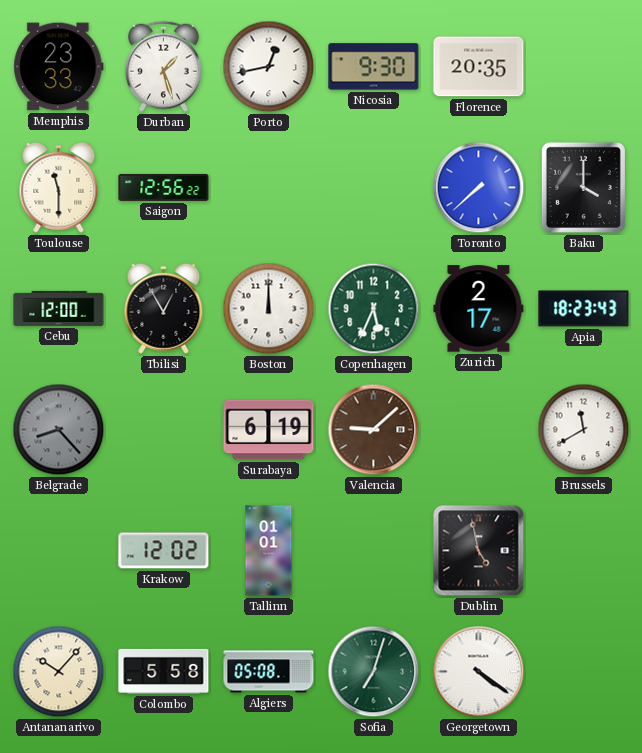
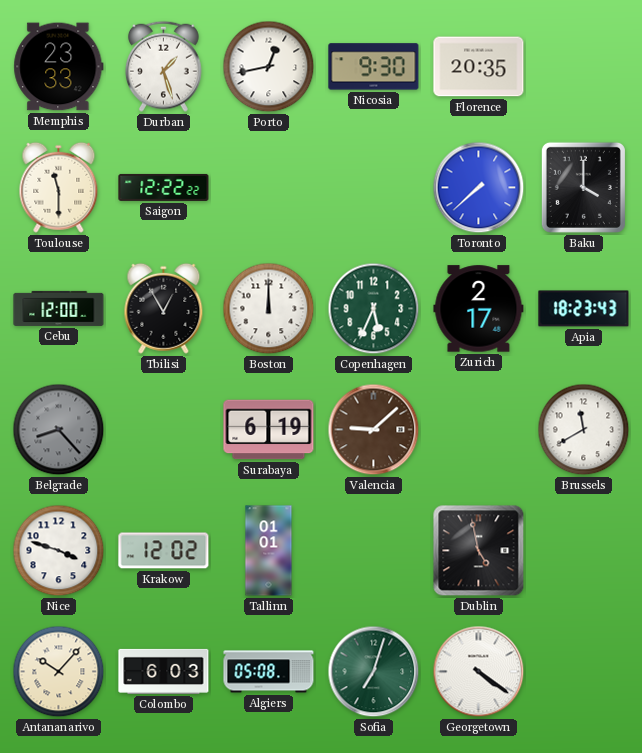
Saigon: 12:56 -> 12:22 (164, 187)
Nice: none -> 3:48 (59, 551)
Colombo: 5:58 -> 6:03 (164, 671)
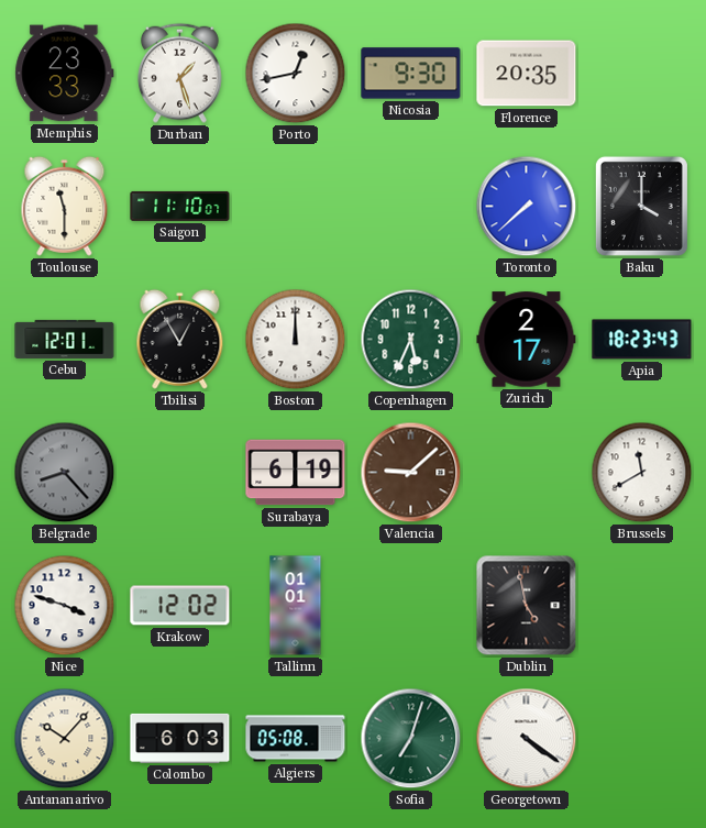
Saigon: 12:22 -> 11:10 (180, 206)
Cebu: 12:00 -> 12:01 (65, 339)
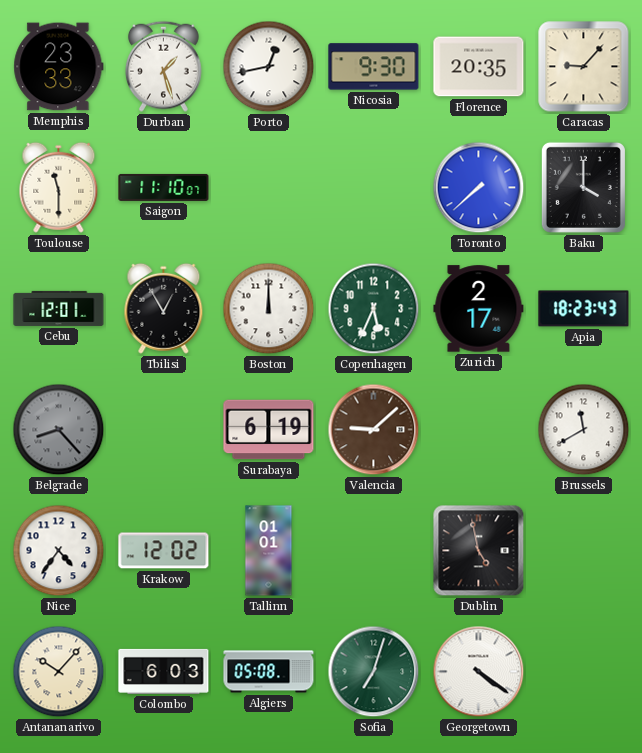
Caracas: none -> 9:07 (584, 67)
Nice: 3:48 -> 4:36 (59, 551)
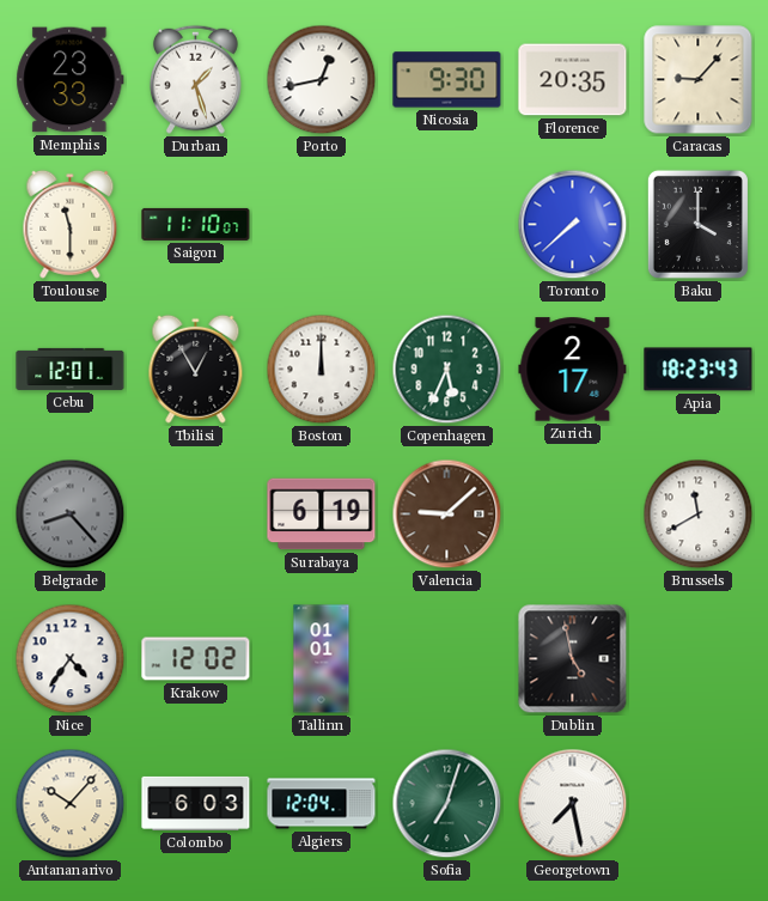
Algiers: 05:08 -> 12:04 (322, 804)
Georgetown: 4:21 -> 7:28 (573, 804)
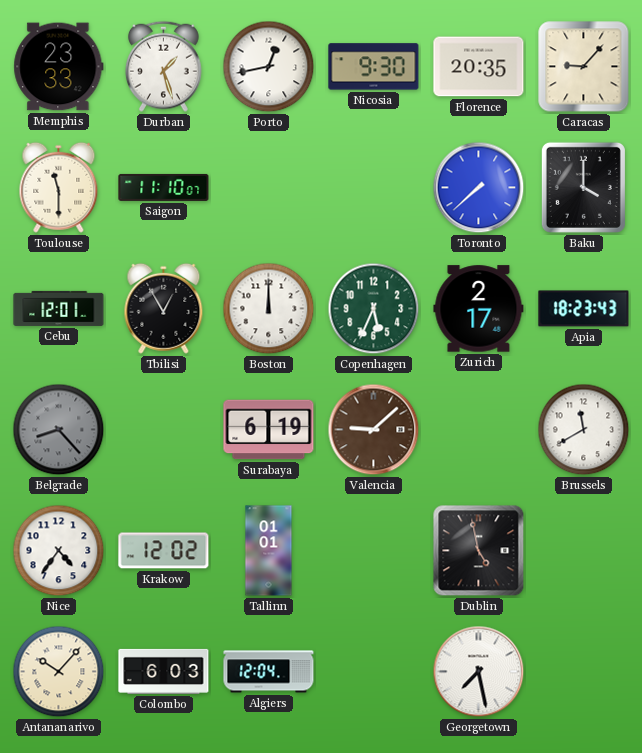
Sofia: 7:03 -> none (447, 804)
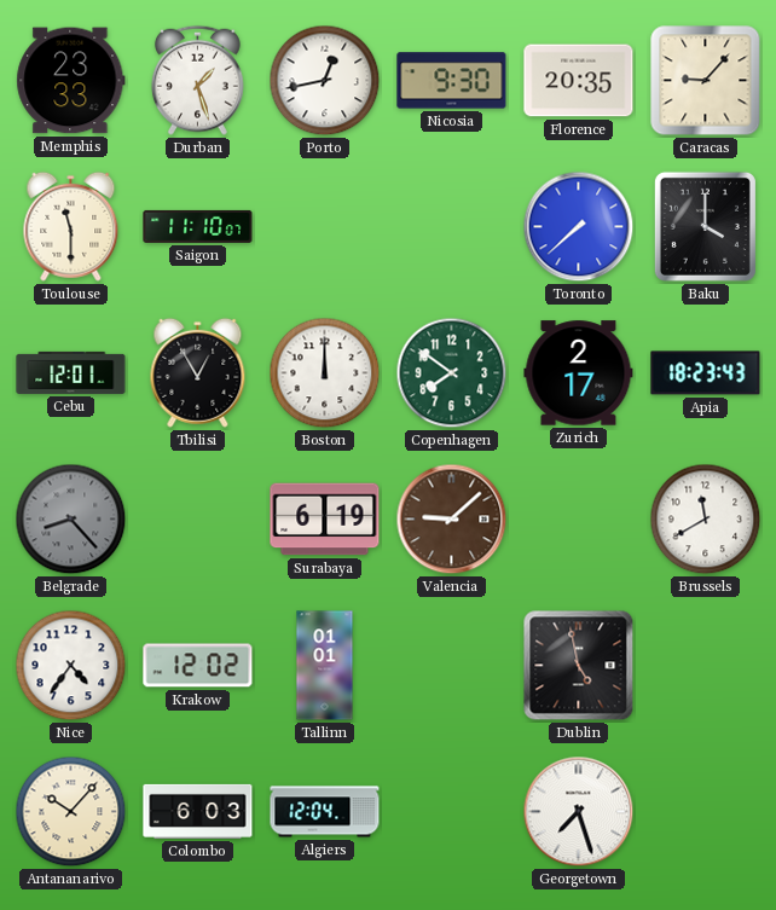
Copenhagen: 5:34 -> 7:51 (452, 373)
Georgetown: 7:28 -> 7:27 (579, 812)
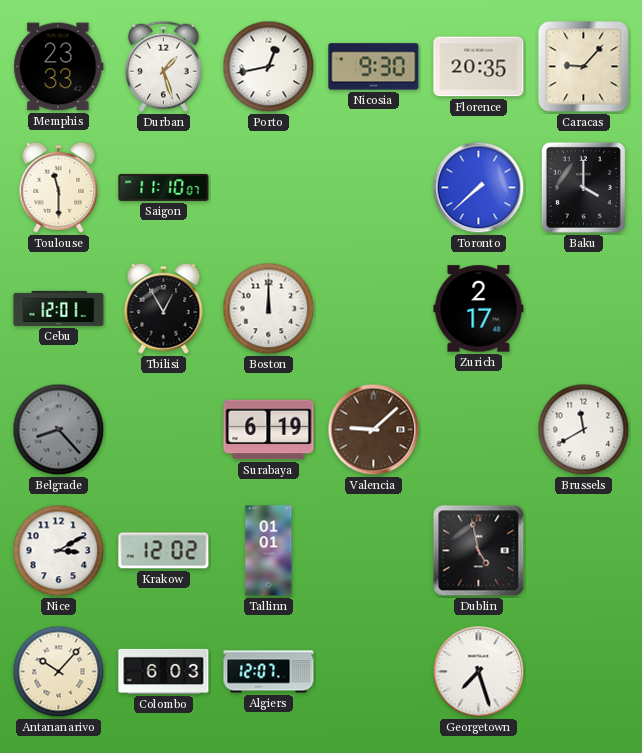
Copenhagen: 7:51 -> none (452, 373)
Apia: 18:23 -> none (706, 373)
Nice: 4:36 -> 3:10 (59, 551)
Algiers: 12:04 -> 12:07 (269, 672)
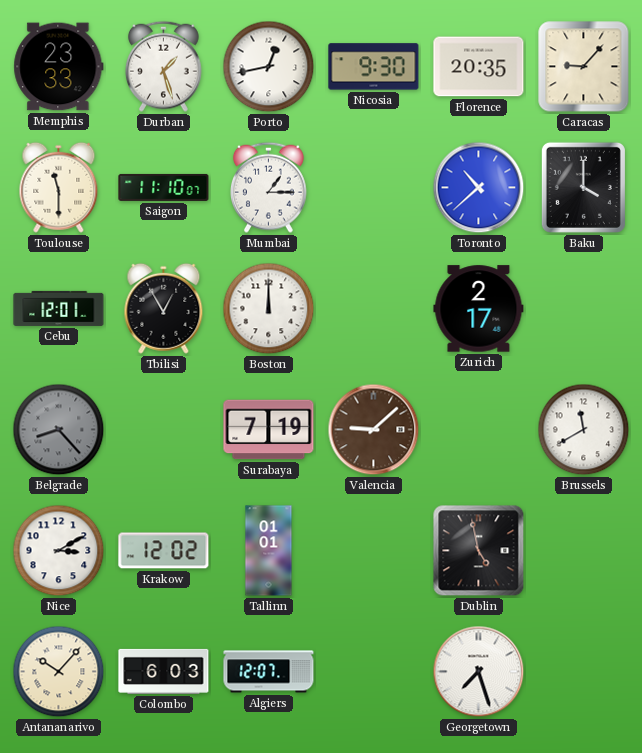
Mumbai: none -> 1:15 (269, 187)
Toronto: 7:38 -> 10:38 (479, 188)
Surabaya: 6:19 -> 7:19 (269, 430)
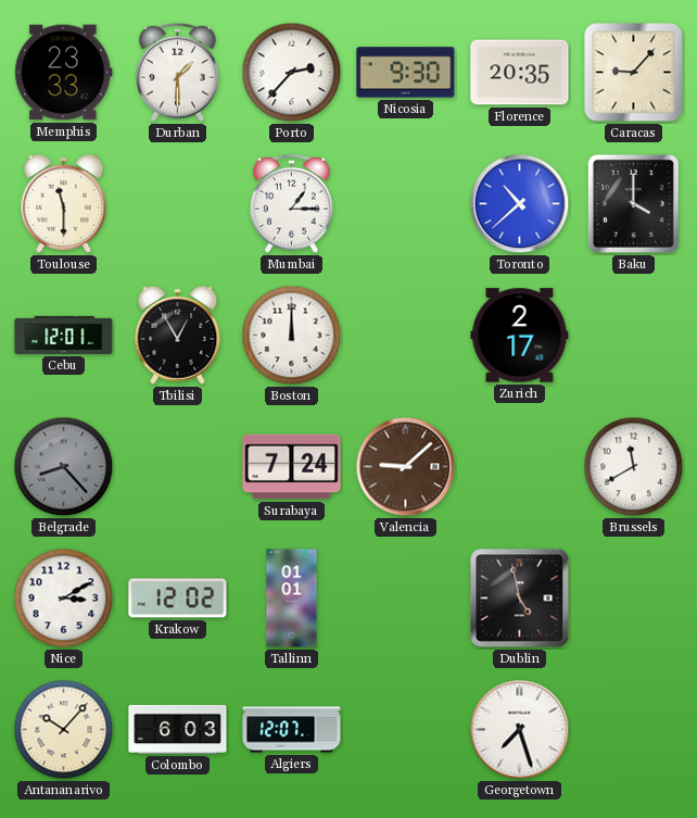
Durban: 1:27 -> 1:30 (178, 72)
Porto: 12:43 -> 2:37 (292, 73)
Saigon: 11:10 -> none (164, 187)
Surabaya: 7:19 -> 7:24 (292, 467)
